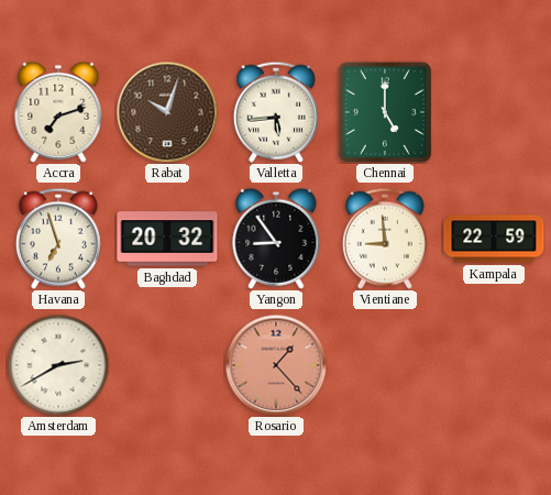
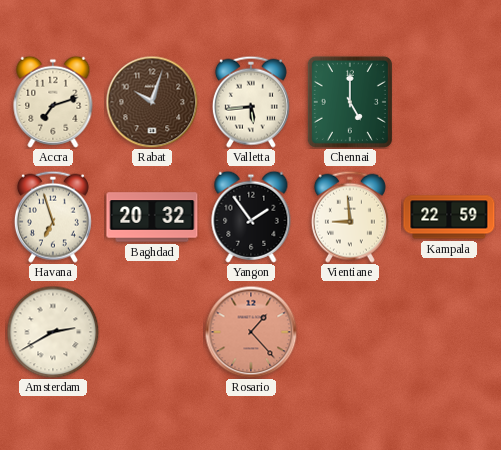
Yangon: 8:54 -> 1:54 (251, 217)
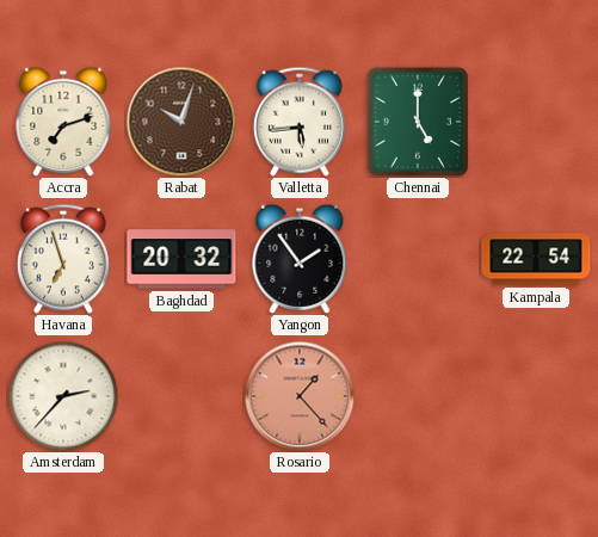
Vientiane: 8:59 -> none (350, 217)
Kampala: 22:59 -> 22:54 (536, 259)
Amsterdam: 2:40 -> 2:37 (63, 396)
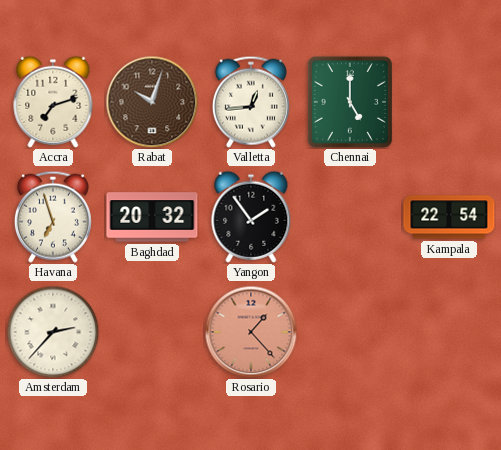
Valletta: 5:44 -> 12:44 (251, 102)
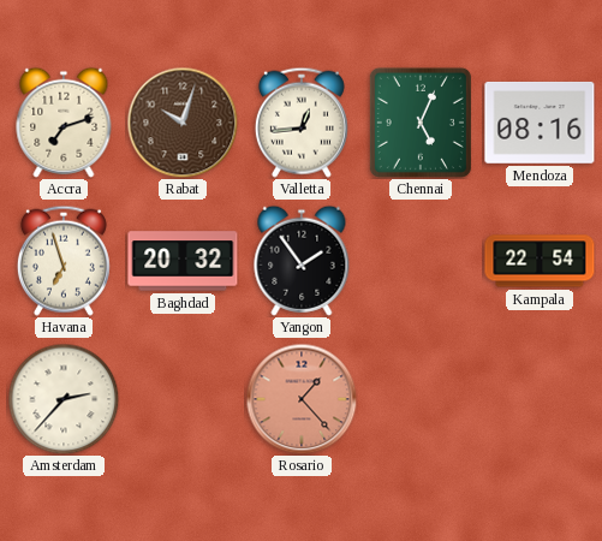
Chennai: 5:00 -> 5:04 (421, 123)
Mendoza: none -> 08:16 (540, 123)
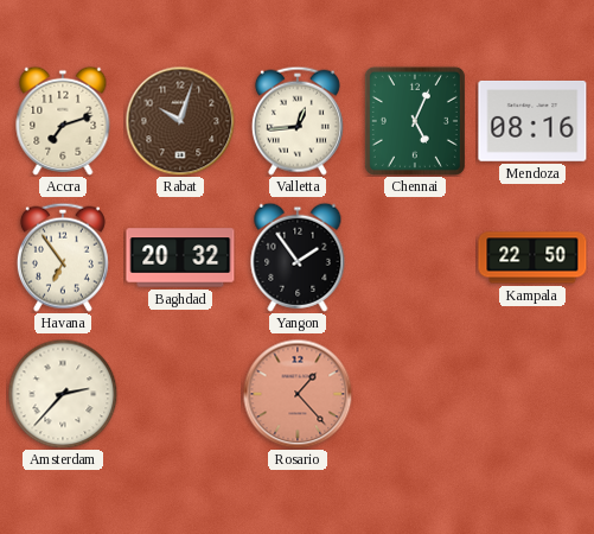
Havana: 6:57 -> 6:54 (63, 258)
Kampala: 22:54 -> 22:50 (532, 258)
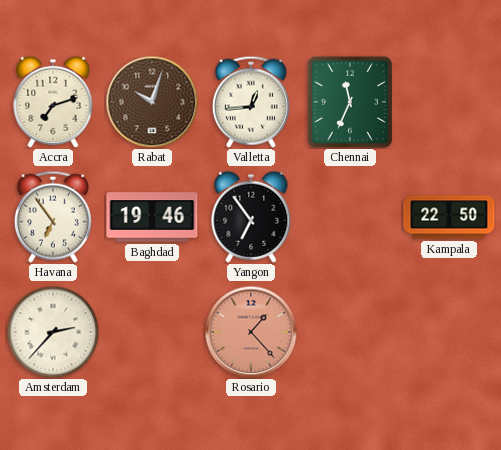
Chennai: 5:04 -> 11:34 (350, 102)
Mendoza: 08:16 -> none (532, 121)
Baghdad: 20:32 -> 19:46 (152, 217)
Yangon: 1:54 -> 6:54 (251, 217)
